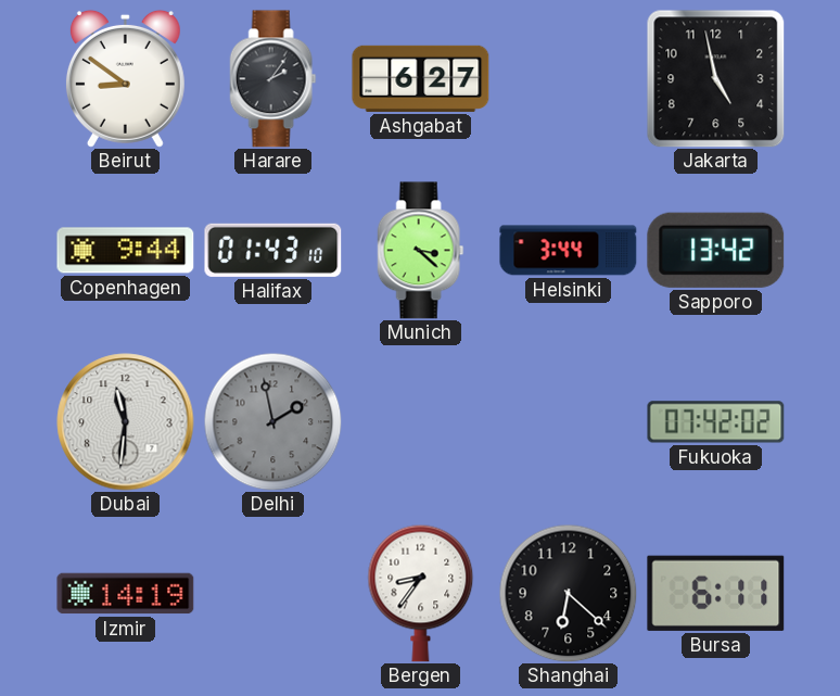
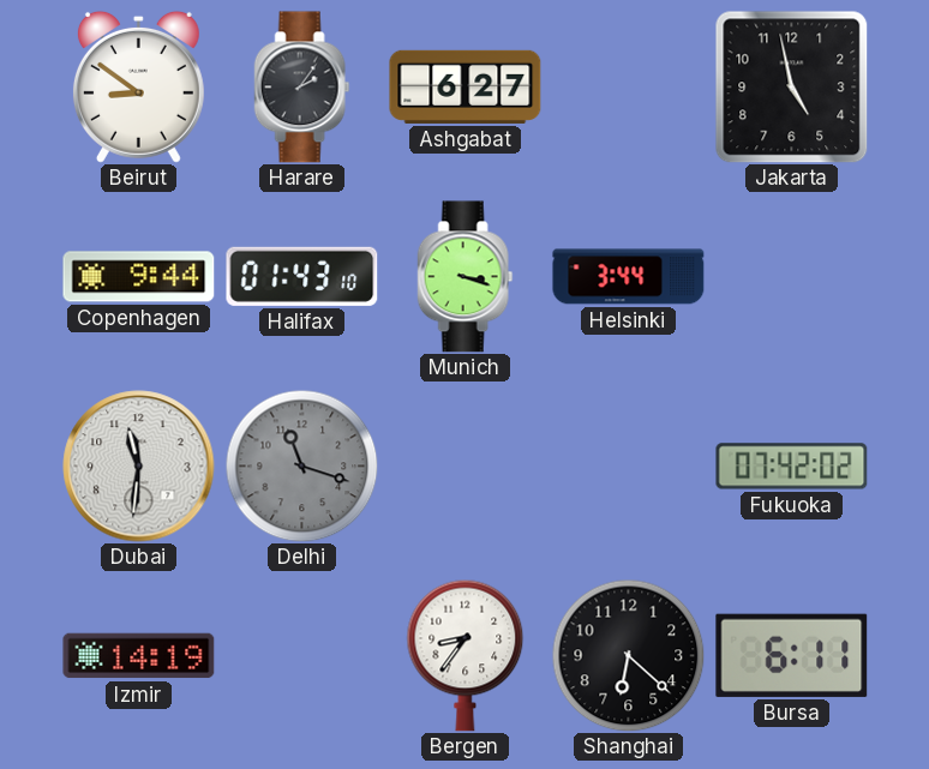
Munich: 3:22 -> 3:18 (466, 277)
Sapporo: 13:42 -> none (716, 250)
Delhi: 1:58 -> 11:18 (301, 465)
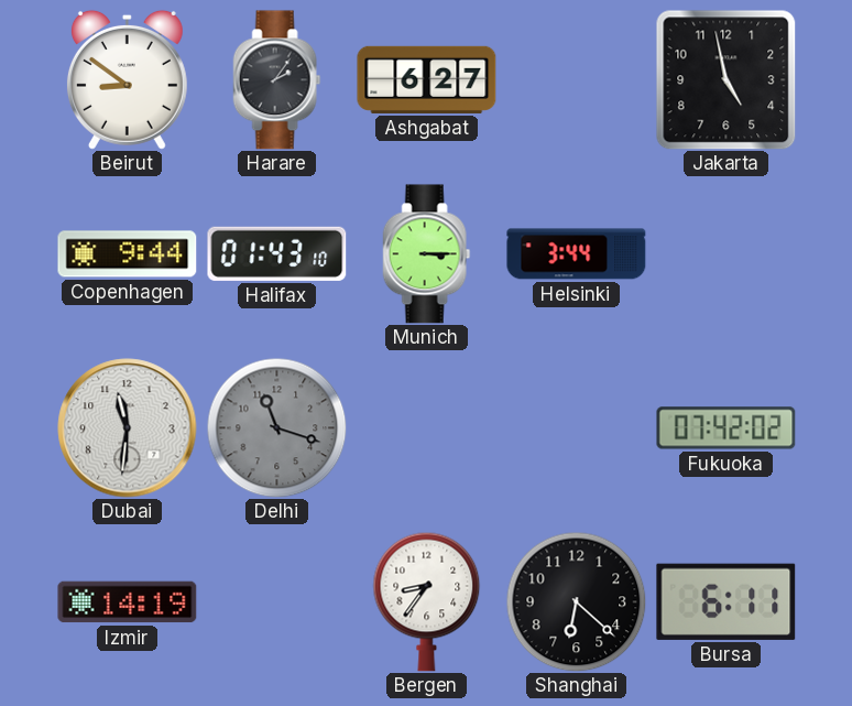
Munich: 3:18 -> 3:15 (427, 254)
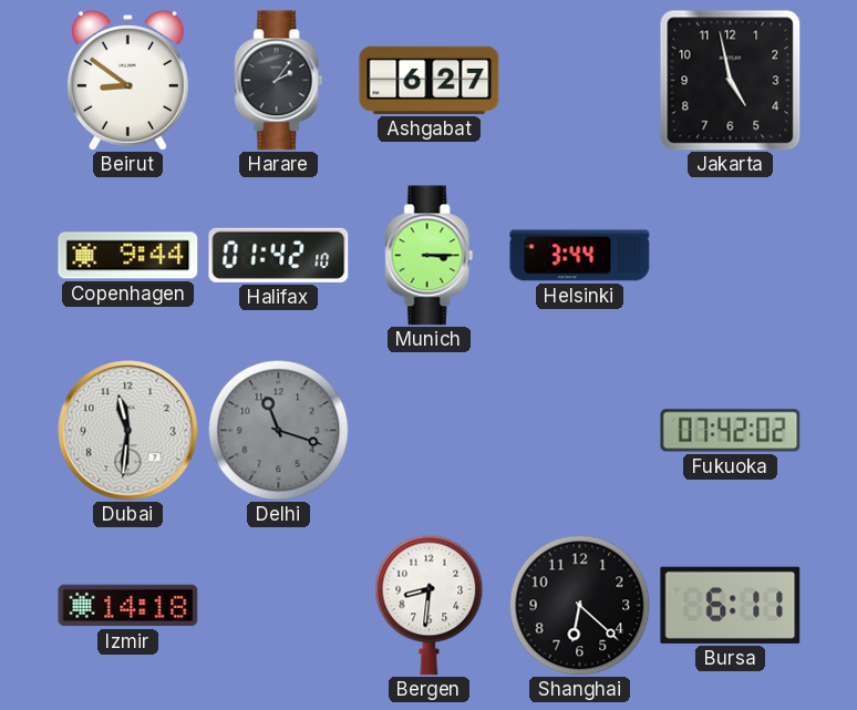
Halifax: 01:43 -> 01:42 (279, 255)
Izmir: 14:19 -> 14:18 (128, 606)
Bergen: 8:36 -> 8:31 (430, 605)
